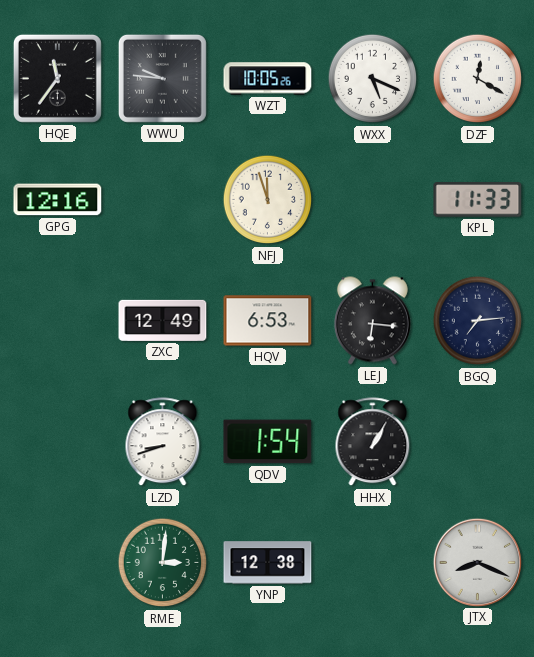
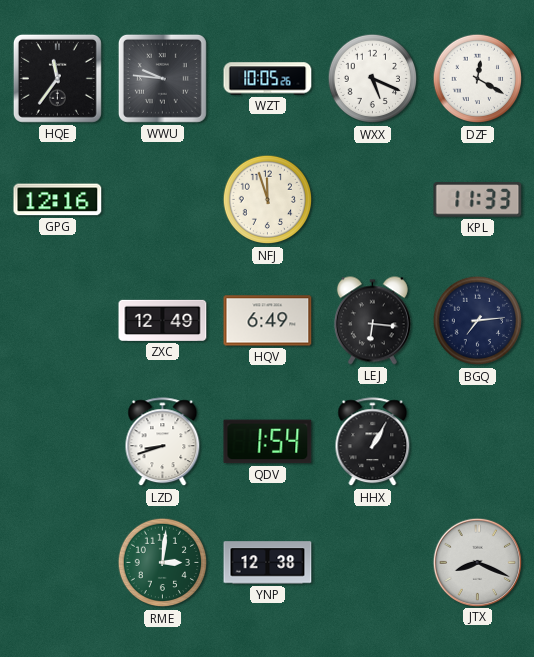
HQV: 6:53 -> 6:49 (268, 321)
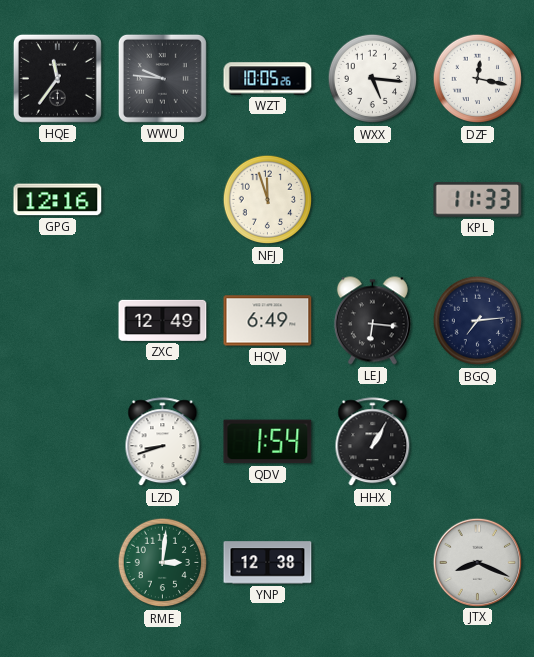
WXX: 5:19 -> 5:16 (373, 79)
DZF: 12:20 -> 12:17 (478, 79)
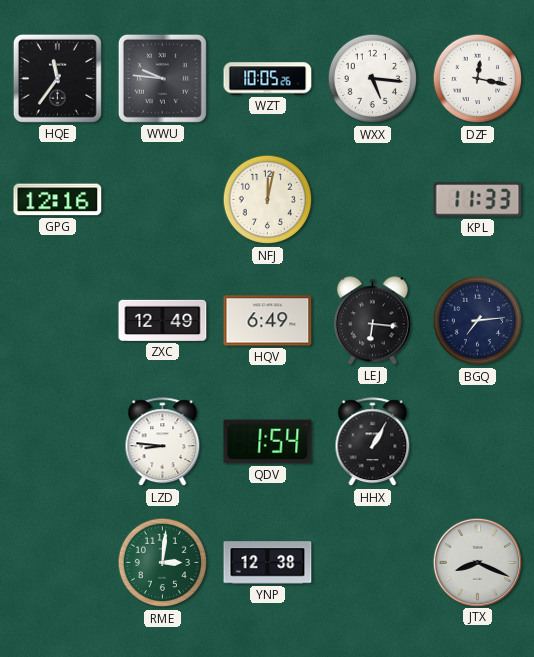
NFJ: 11:57 -> 12:02 (268, 200)
LZD: 8:42 -> 8:46 (163, 442)
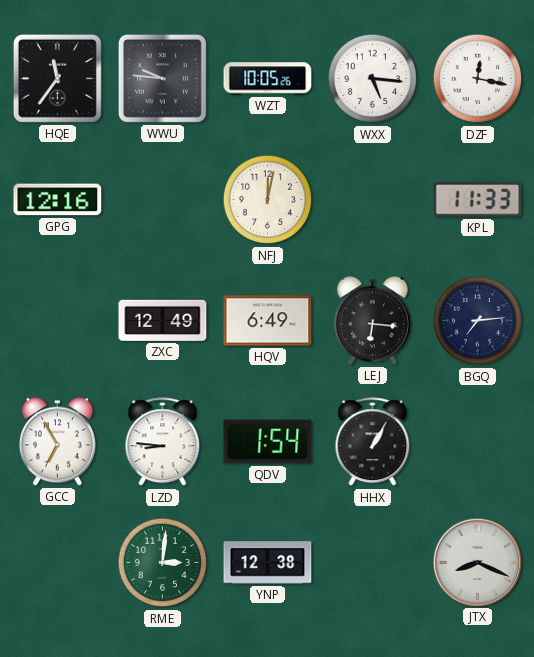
GCC: none -> 6:55 (57, 442)
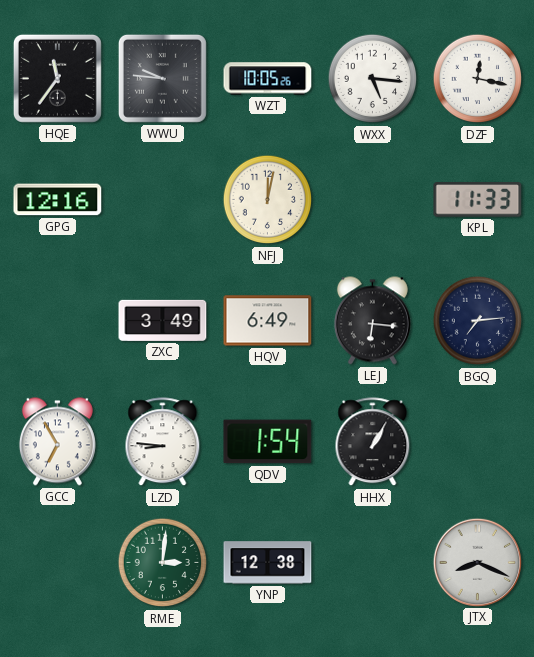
ZXC: 12:49 -> 3:49 (163, 320)
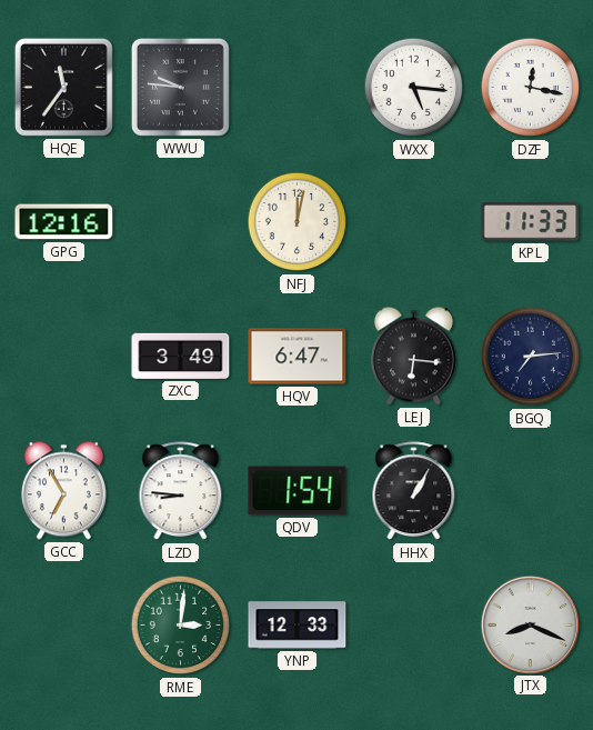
WZT: 10:05 -> none (268, 79)
HQV: 6:49 -> 6:47 (298, 357)
YNP: 12:38 -> 12:33 (298, 626)
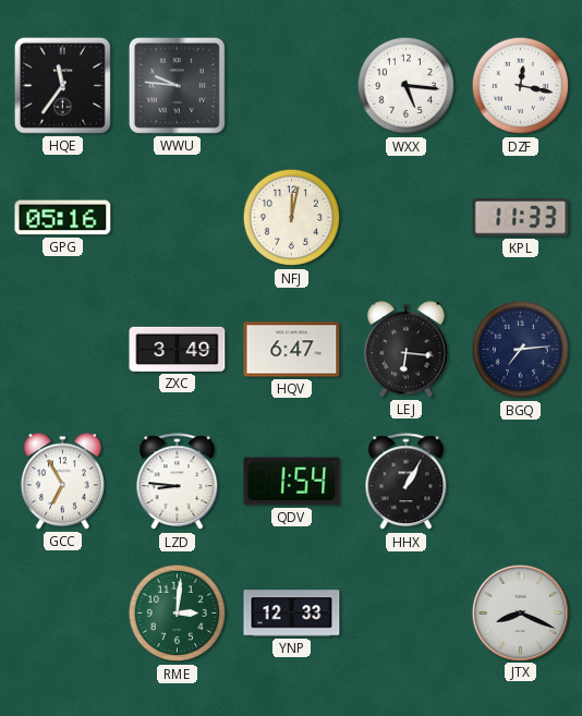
GPG: 12:16 -> 05:16 (63, 218)
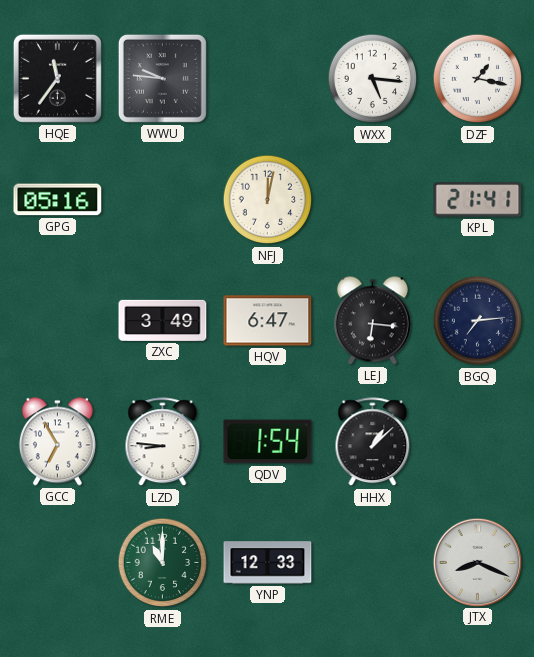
DZF: 12:17 -> 1:17 (478, 79)
KPL: 11:33 -> 21:41 (478, 200)
HHX: 1:05 -> 1:08 (373, 442)
RME: 3:01 -> 11:00 (163, 563)
